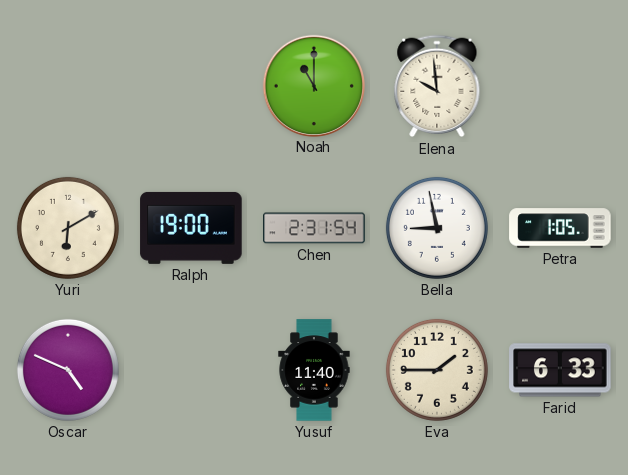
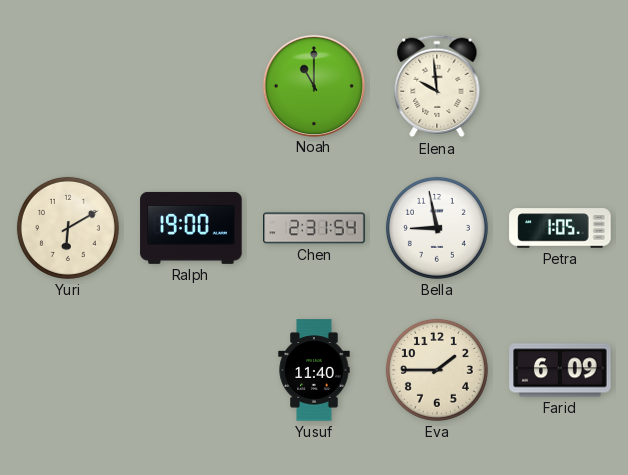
Oscar: 4:49 -> none (68, 370)
Farid: 6:33 -> 6:09 (560, 370)
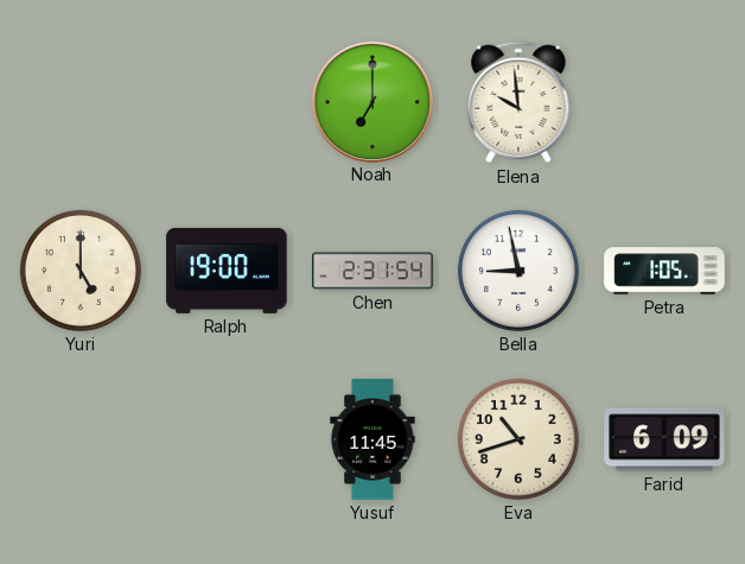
Noah: 11:00 -> 7:00 (371, 101)
Yuri: 6:10 -> 5:00 (81, 271)
Yusuf: 11:40 -> 11:45 (372, 439)
Eva: 1:45 -> 10:42 (518, 439)
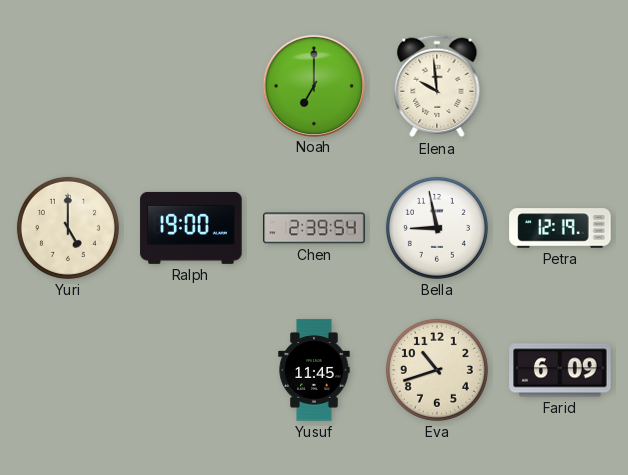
Chen: 2:31 -> 2:39 (314, 228)
Petra: 1:05 -> 12:19 (560, 228)
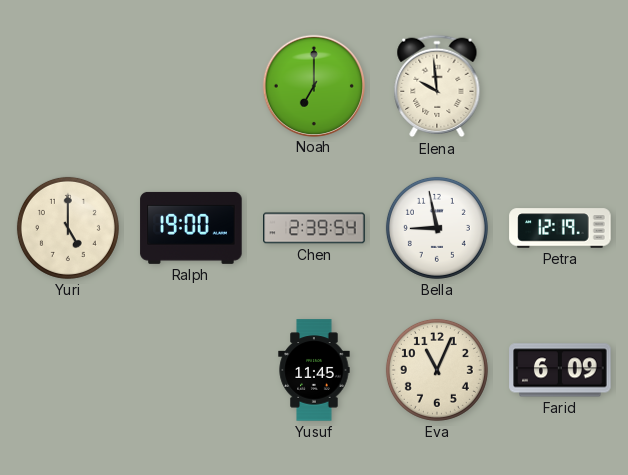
Eva: 10:42 -> 11:04 (437, 370)
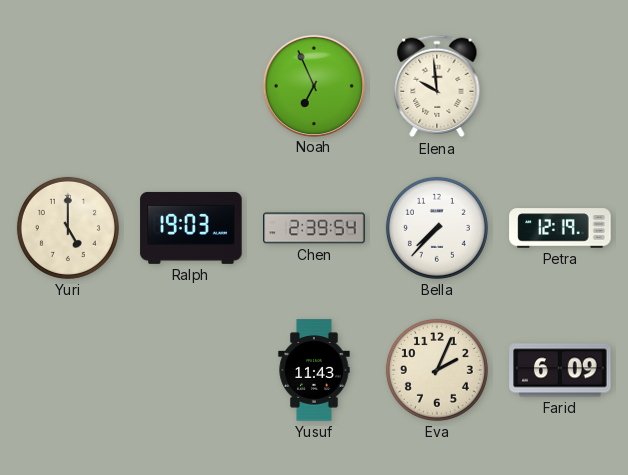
Noah: 7:00 -> 6:56 (313, 85)
Ralph: 19:00 -> 19:03 (191, 228)
Bella: 8:58 -> 7:37 (437, 228)
Yusuf: 11:45 -> 11:43 (314, 370)
Eva: 11:04 -> 2:04 (437, 370)
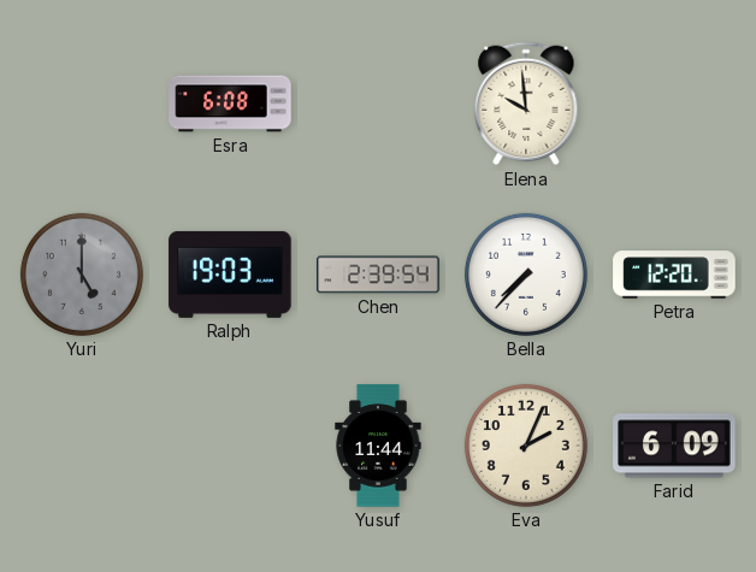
Esra: none -> 6:08 (230, 104)
Noah: 6:56 -> none (313, 85)
Yuri dial: cream -> grey (82, 275)
Petra: 12:19 -> 12:20 (674, 275)
Yusuf: 11:43 -> 11:44 (378, 446)
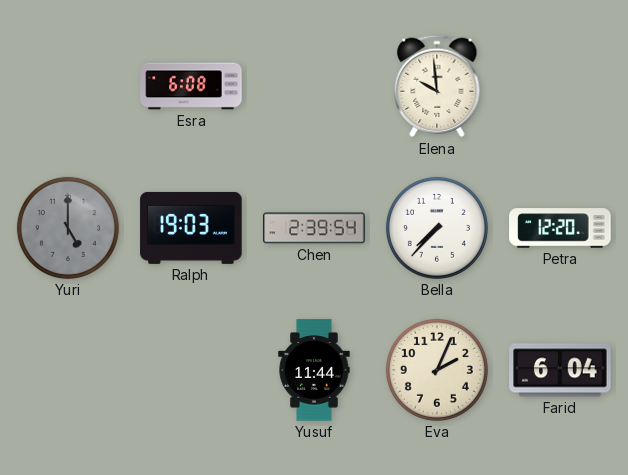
Farid: 6:09 -> 6:04 (560, 370)
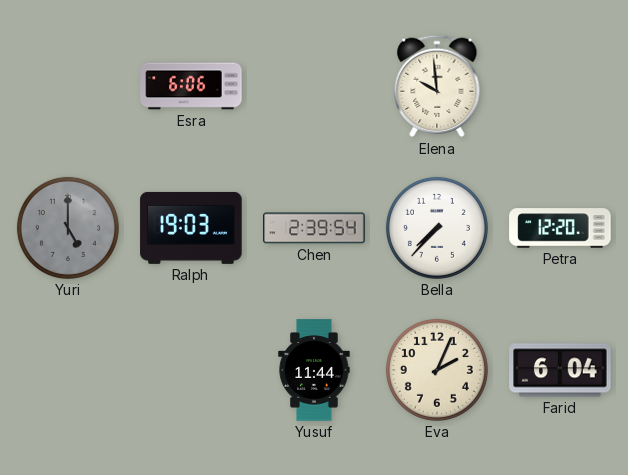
Esra: 6:08 -> 6:06 (191, 86)
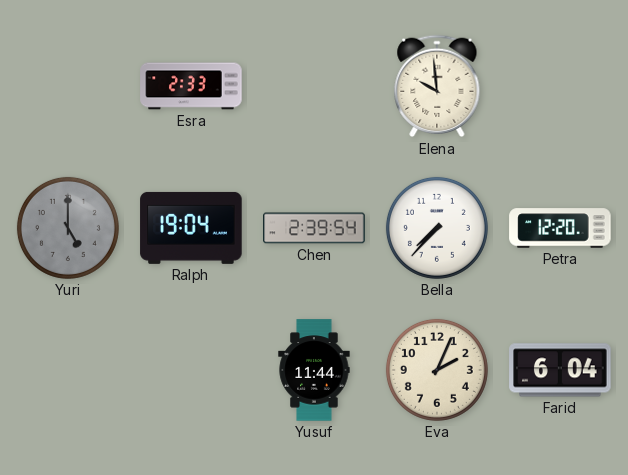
Esra: 6:06 -> 2:33 (191, 86)
Ralph: 19:03 -> 19:04 (191, 228)
